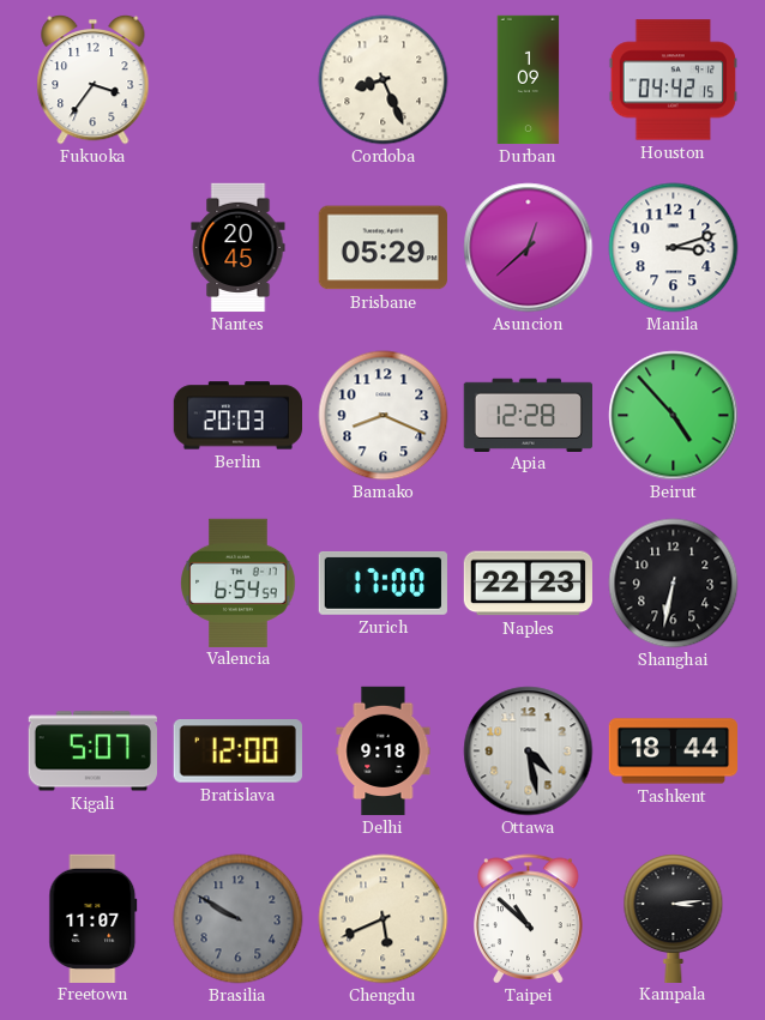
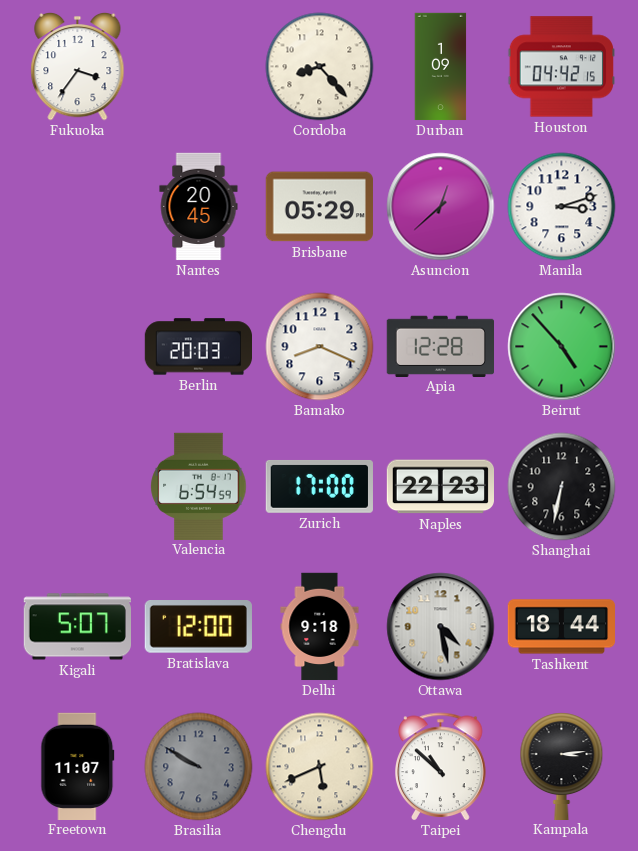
Cordoba: 8:26 -> 8:23 (320, 67)
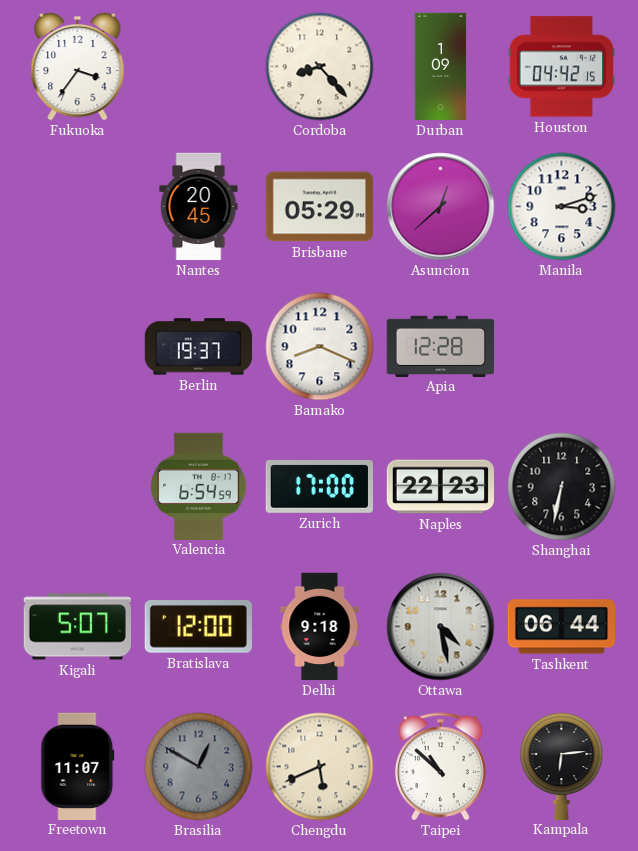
Berlin: 20:03 -> 19:37 (199, 347)
Beirut: 4:53 -> none (562, 347)
Tashkent: 18:44 -> 06:44 (562, 627)
Brasilia: 9:50 -> 12:50 (199, 767)
Kampala: 3:14 -> 6:14 (562, 766)
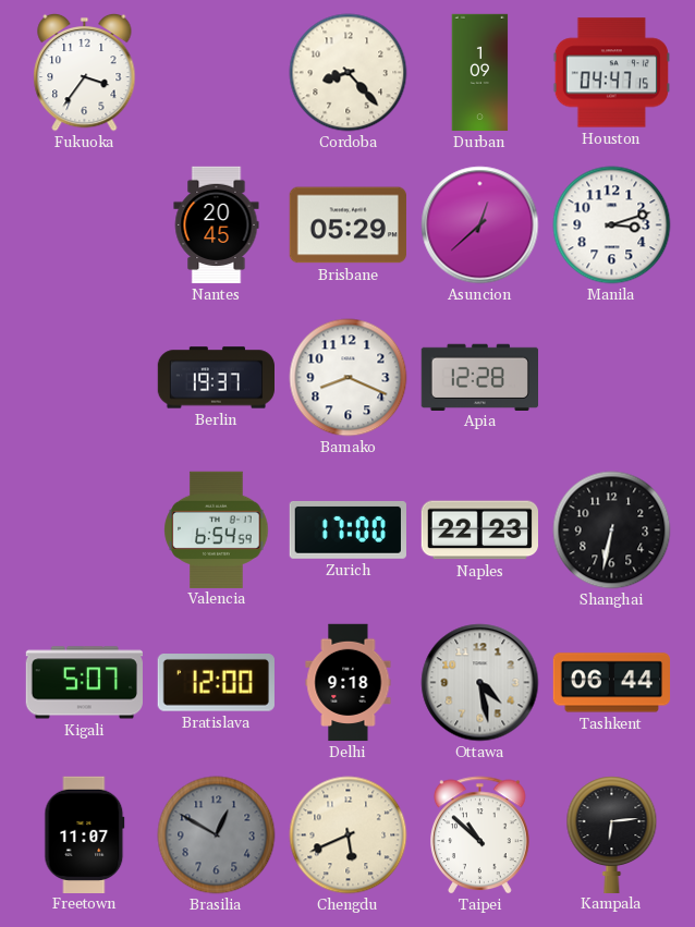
Houston: 04:42 -> 04:47 (611, 73)
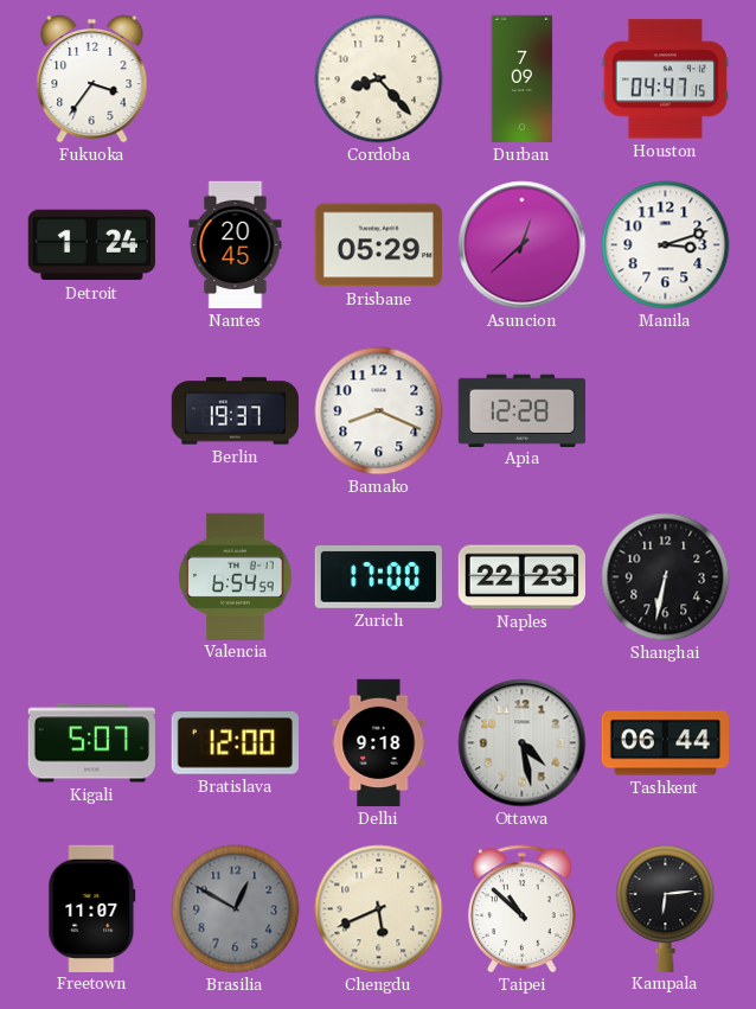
Durban: 1:09 -> 7:09 (523, 79)
Detroit: none -> 1:24 (91, 245)
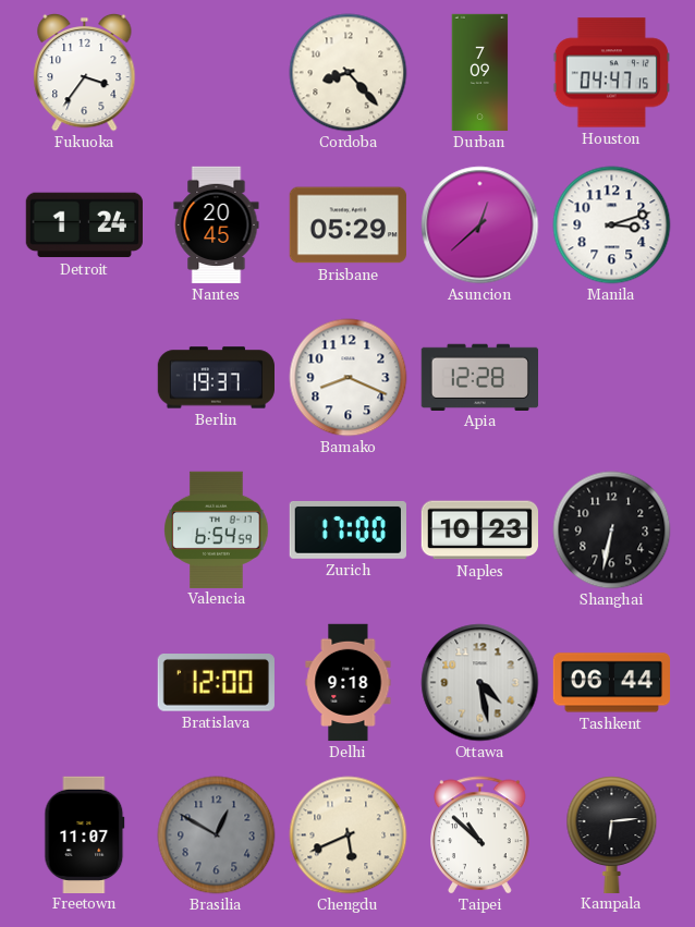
Naples: 22:23 -> 10:23 (479, 530)
Kigali: 5:07 -> none (91, 743)
